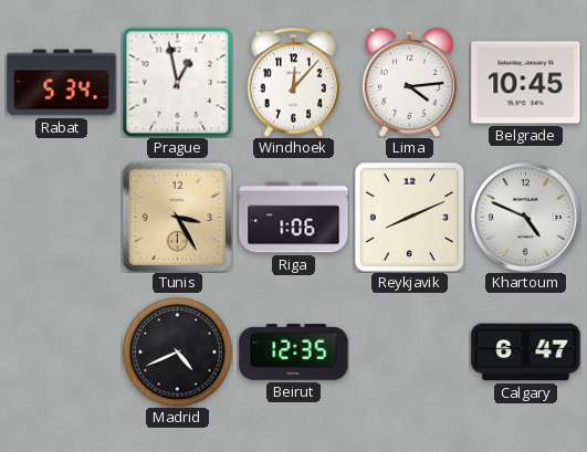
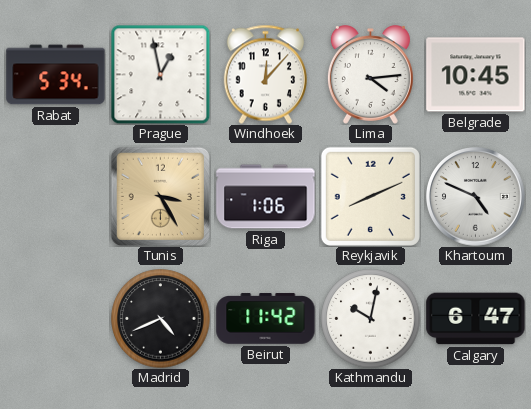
Beirut: 12:35 -> 11:42 (266, 319)
Kathmandu: none -> 10:02 (371, 319)
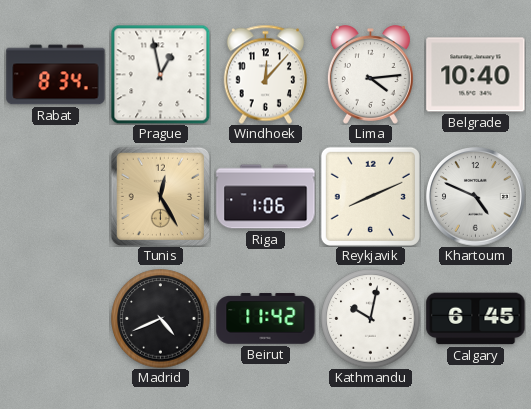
Rabat: 5:34 -> 8:34 (56, 75)
Belgrade: 10:45 -> 10:40 (476, 75)
Tunis: 3:25 -> 12:25 (160, 196)
Calgary: 6:47 -> 6:45 (476, 319)
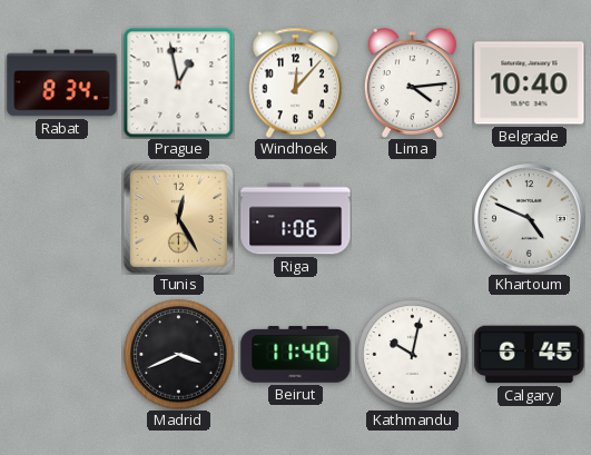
Reykjavik: 8:11 -> none (370, 196)
Madrid: 4:41 -> 3:41 (179, 355)
Beirut: 11:42 -> 11:40 (296, 355)
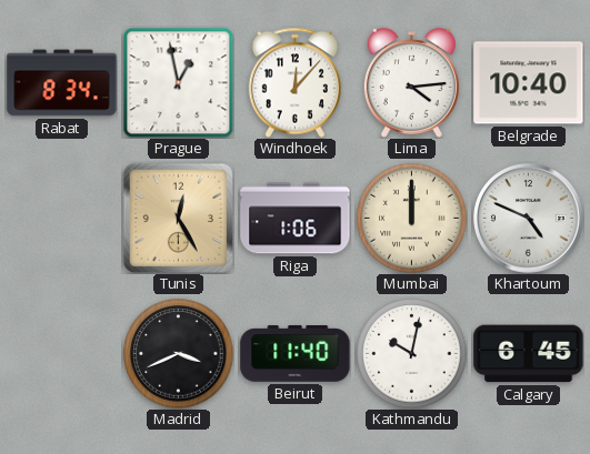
Mumbai: none -> 12:00 (412, 219)
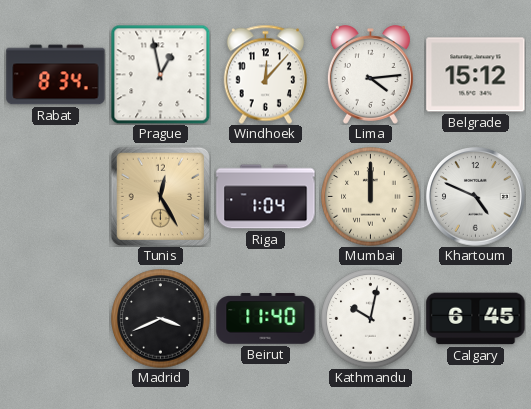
Belgrade: 10:40 -> 15:12 (476, 75)
Riga: 1:06 -> 1:04 (266, 197)
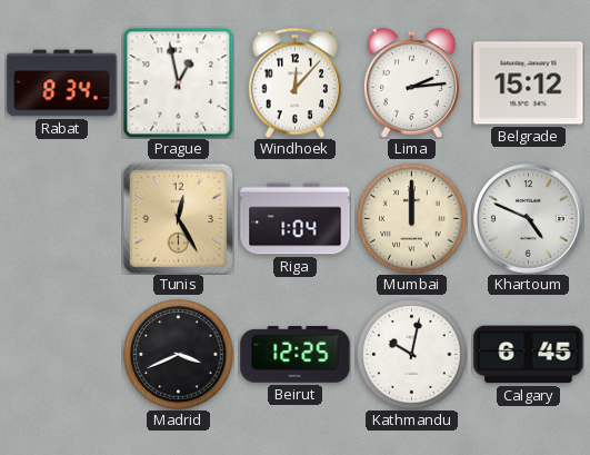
Lima: 4:14 -> 2:14 (411, 83)
Beirut: 11:40 -> 12:25 (296, 355)
